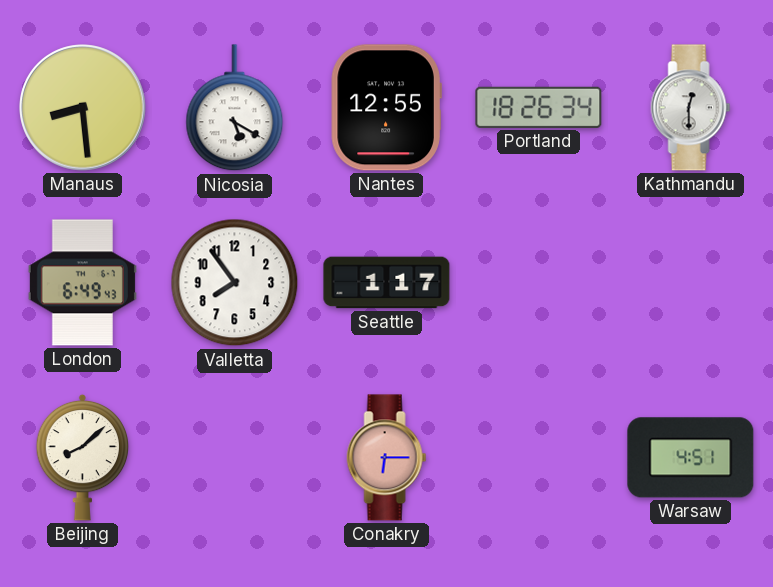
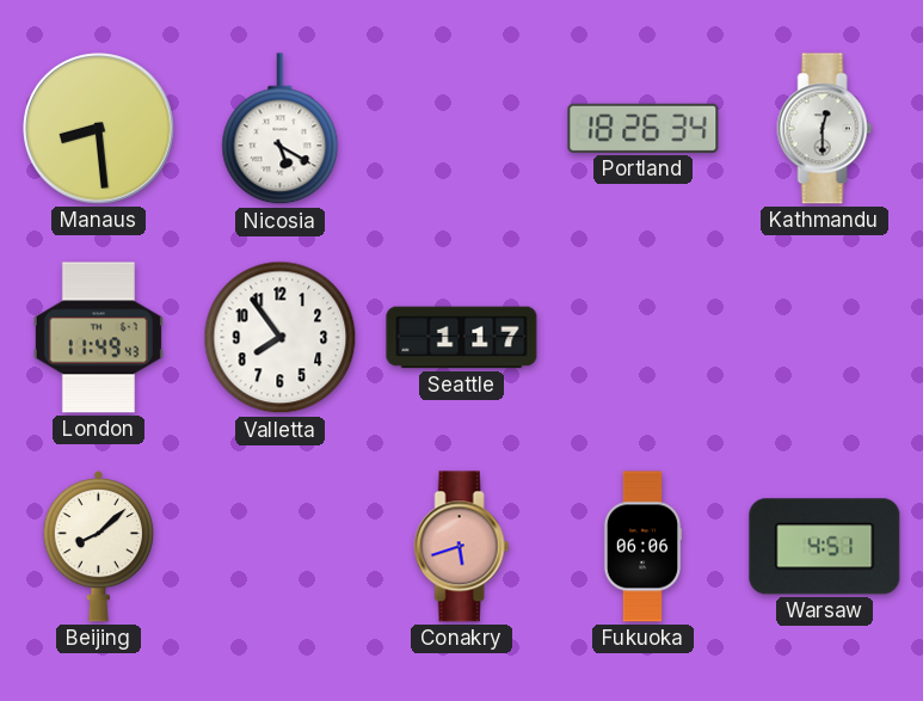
Nantes: 12:55 -> none (386, 108)
London: 6:49 -> 11:49 (98, 338)
Conakry: 6:15 -> 5:42 (462, 547)
Fukuoka: none -> 06:06 (642, 547)
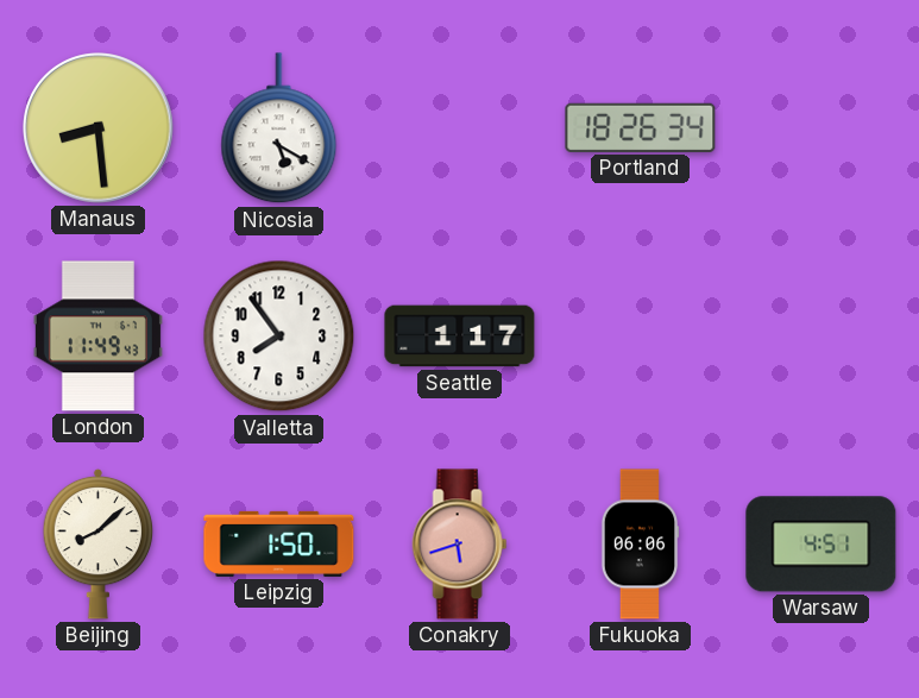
Kathmandu: 12:30 -> none (825, 129)
Leipzig: none -> 1:50 (279, 543)
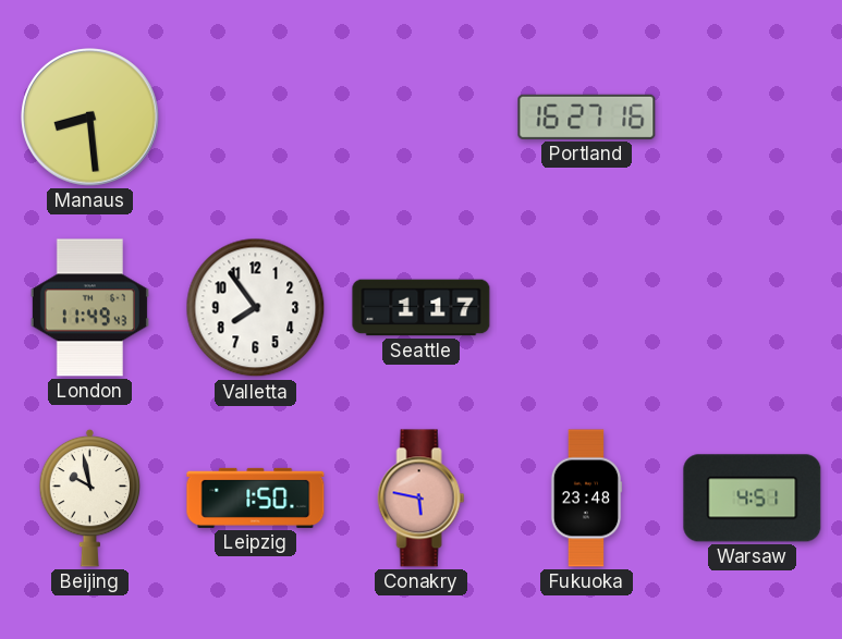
Nicosia: 5:20 -> none (279, 128)
Portland: 18:26 -> 16:27 (587, 116)
Beijing: 8:08 -> 9:58 (90, 497)
Conakry: 5:42 -> 5:47 (422, 499)
Fukuoka: 06:06 -> 23:48 (586, 499)
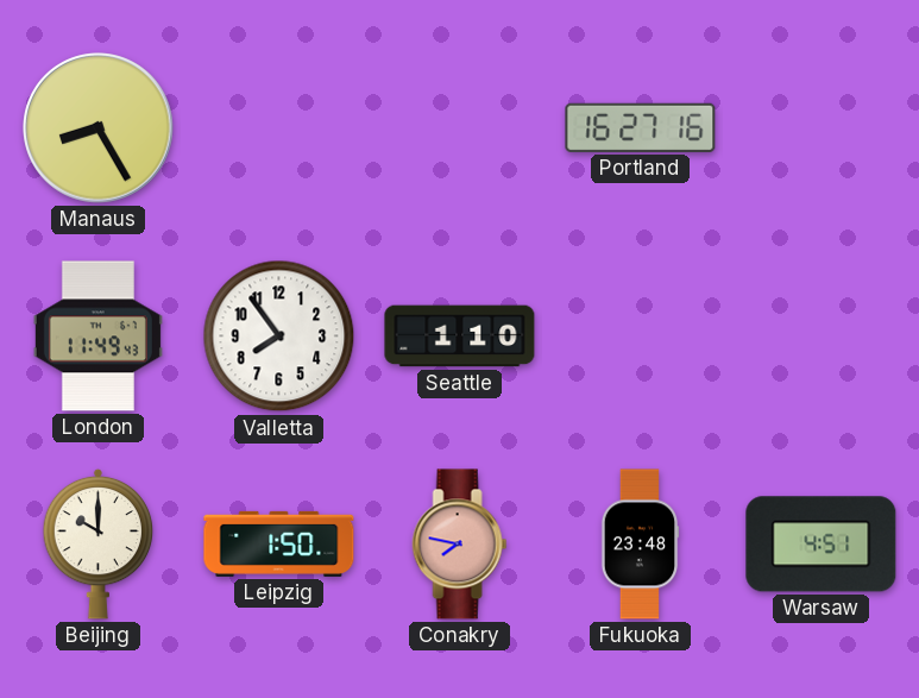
Manaus: 8:29 -> 8:25 (99, 128)
Seattle: 1:17 -> 1:10 (460, 337)
Beijing: 9:58 -> 10:00 (99, 543)
Conakry: 5:47 -> 7:47 (460, 545)
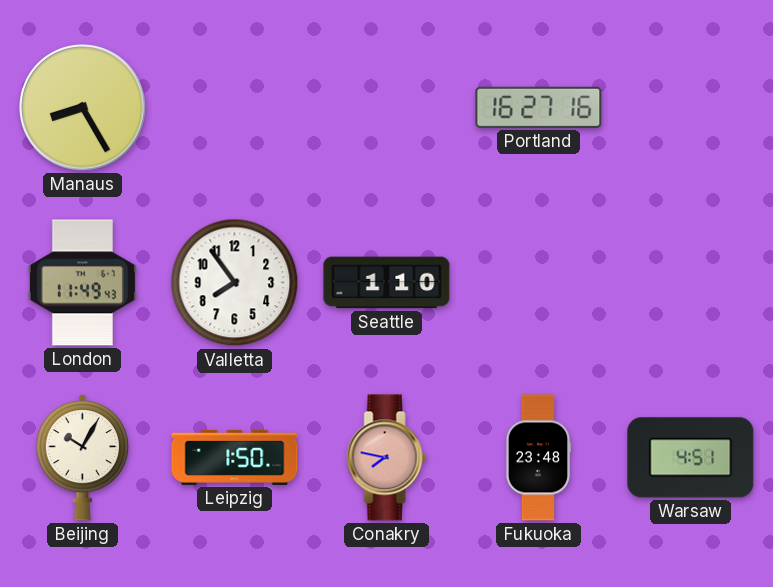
Beijing: 10:00 -> 10:05 (83, 457)
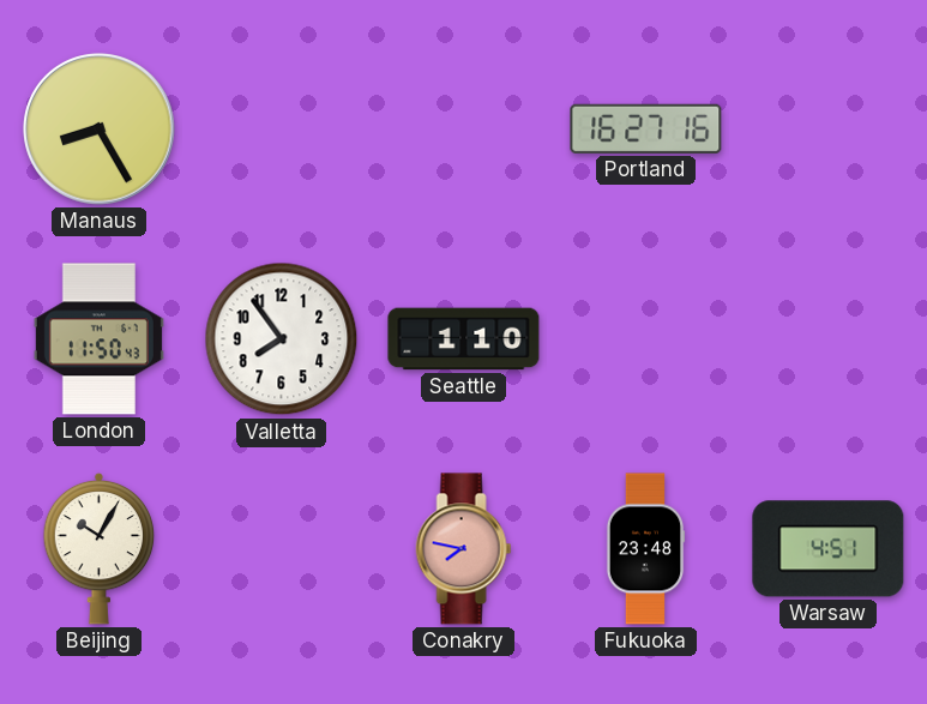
London: 11:49 -> 11:50 (98, 339)
Leipzig: 1:50 -> none (235, 457)
